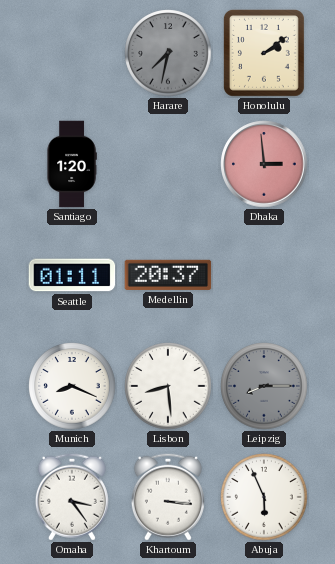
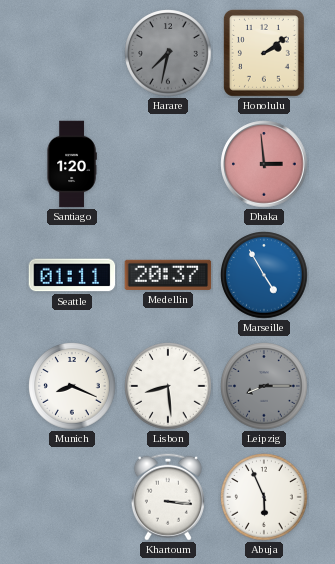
Marseille: none -> 4:55 (264, 275)
Omaha: 3:24 -> none (72, 497)
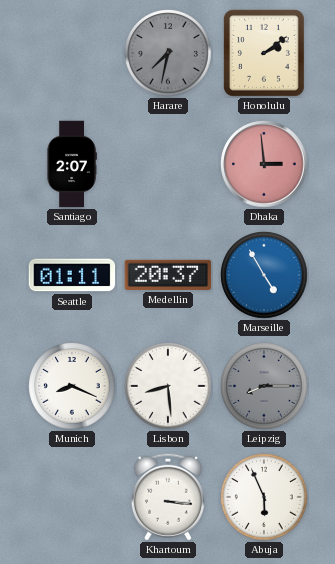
Santiago: 1:20 -> 2:07 (72, 164)
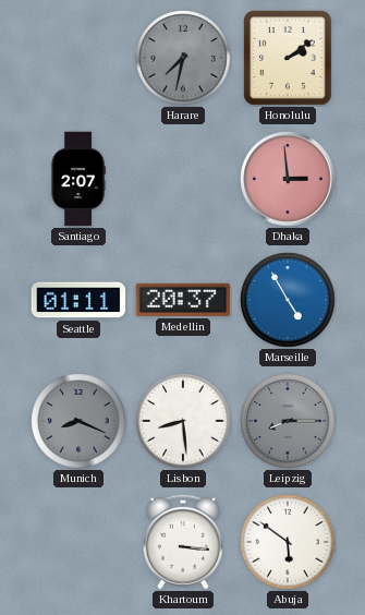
Munich dial: white -> grey (78, 421)
Abuja: 5:56 -> 5:51 (288, 542)
